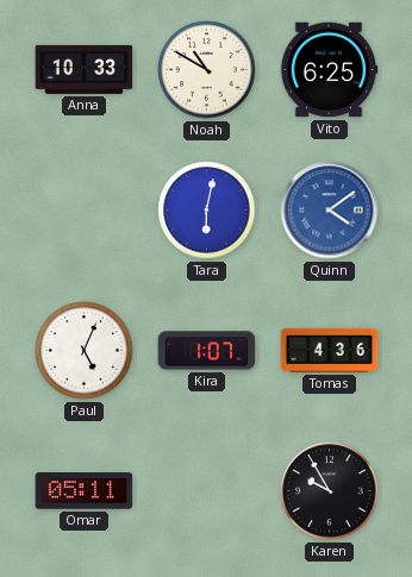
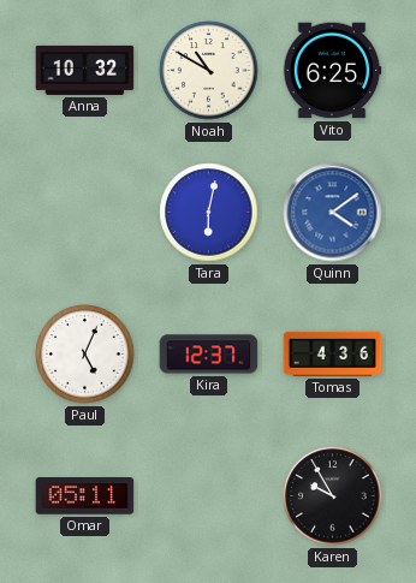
Anna: 10:33 -> 10:32 (85, 70)
Kira: 1:07 -> 12:37 (209, 355)
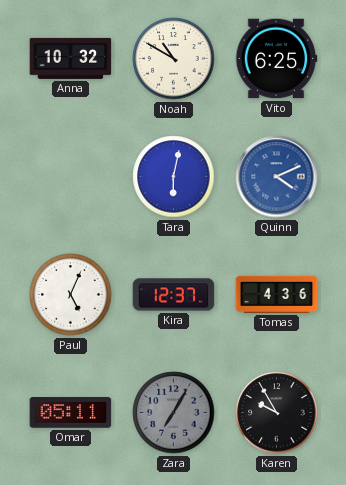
Quinn: 4:09 -> 4:11 (277, 177)
Zara: none -> 7:05 (174, 413)
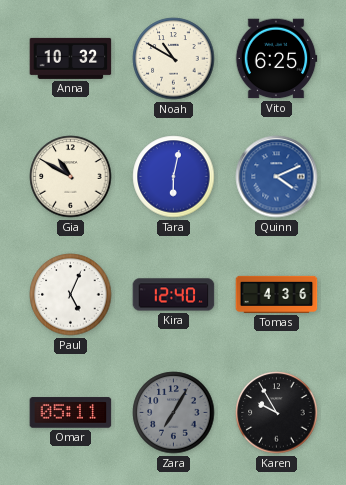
Gia: none -> 10:50 (71, 177)
Kira: 12:37 -> 12:40 (174, 295)
